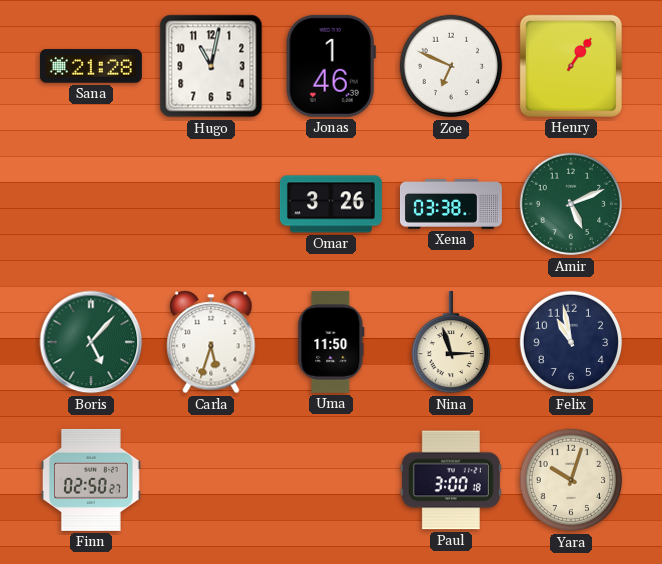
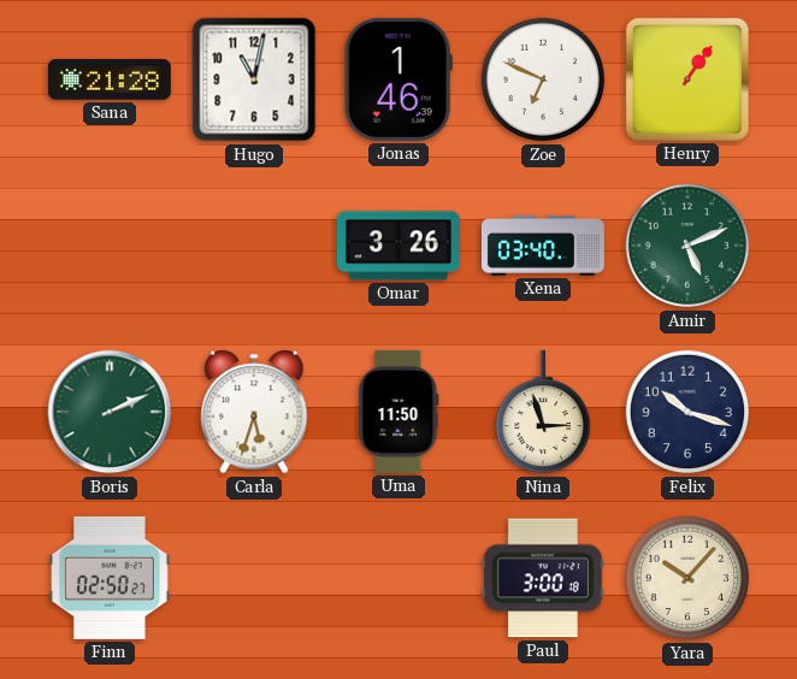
Xena: 03:38 -> 03:40 (543, 247)
Boris: 5:07 -> 2:11 (110, 412)
Felix: 10:58 -> 10:18 (687, 412)
Yara: 10:03 -> 10:07 (687, 578)
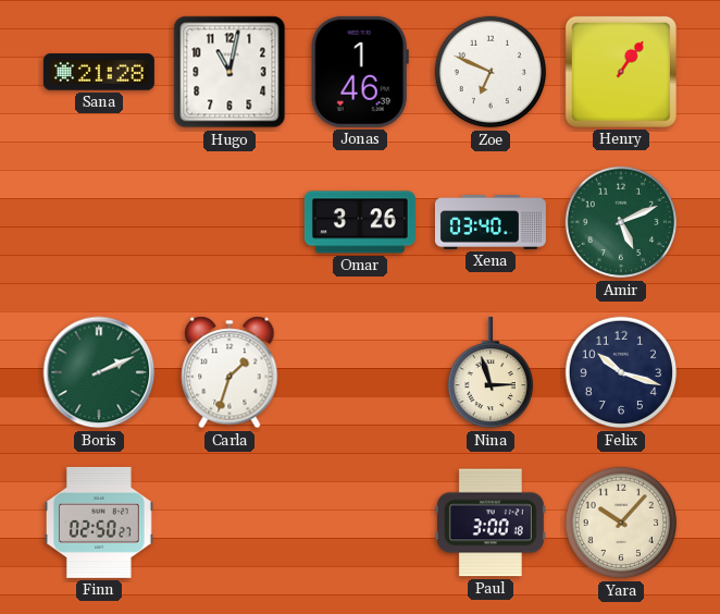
Carla: 5:33 -> 1:33 (229, 372)
Uma: 11:50 -> none (398, 412)
